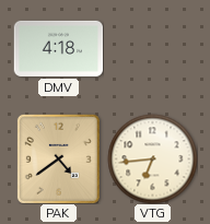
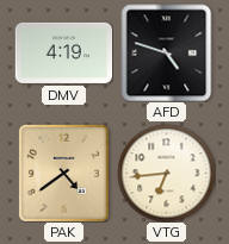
DMV: 4:18 -> 4:19 (63, 52)
AFD: none -> 4:48 (167, 52)
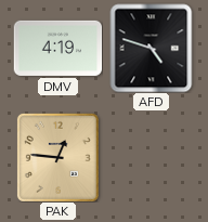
PAK: 4:39 -> 12:46 (57, 157)
VTG: 6:44 -> none (166, 173)
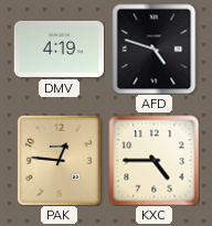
KXC: none -> 4:45 (153, 160)
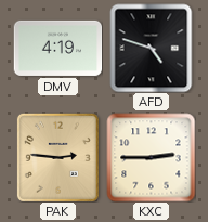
PAK: 12:46 -> 2:46 (57, 157)
KXC: 4:45 -> 2:45 (151, 157)
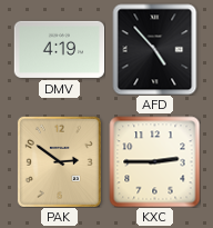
AFD: 4:48 -> 4:53 (155, 49)
PAK: 2:46 -> 2:51 (59, 161)
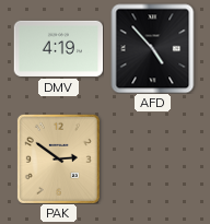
KXC: 2:45 -> none (154, 161)
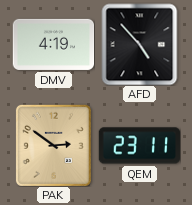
QEM: none -> 23:11 (139, 146)
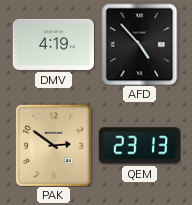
QEM: 23:11 -> 23:13 (139, 146)
